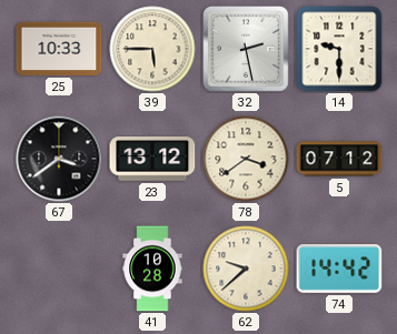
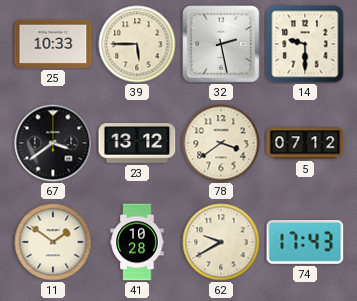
11: none -> 1:51 (53, 242)
62: 9:38 -> 9:40 (221, 242)
74: 14:42 -> 17:43 (305, 243)
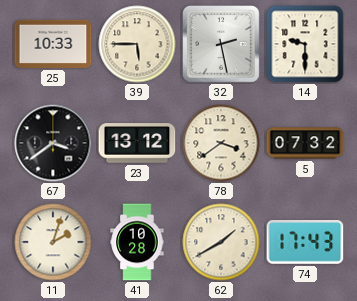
5: 07:12 -> 07:32 (305, 143)
11: 1:51 -> 2:03 (53, 242)
62: 9:40 -> 1:40 (221, 242)
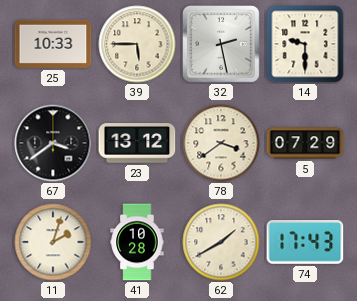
5: 07:32 -> 07:29 (305, 143)
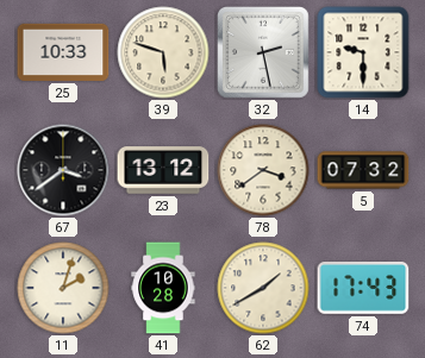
39: 5:45 -> 5:48 (163, 52)
5: 07:29 -> 07:32 (363, 170)
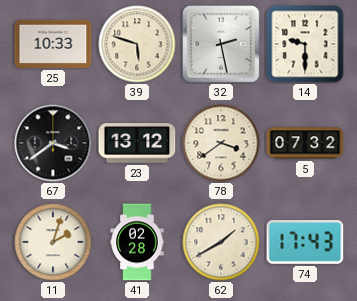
41: 10:28 -> 02:28 (137, 242)
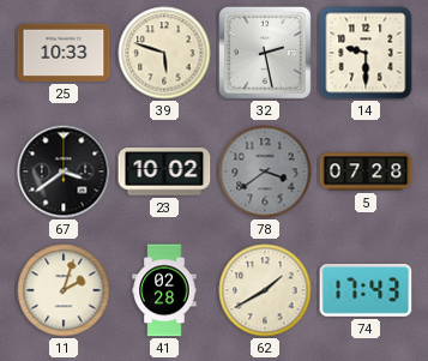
23: 13:12 -> 10:02 (164, 172)
78 dial: cream -> grey (265, 172)
5: 07:32 -> 07:28 (366, 172)
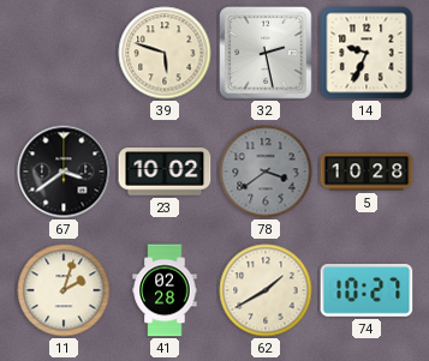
25: 10:33 -> none (64, 53)
14: 9:30 -> 9:34 (367, 53)
5: 07:28 -> 10:28 (367, 172)
74: 17:43 -> 10:27 (367, 291)
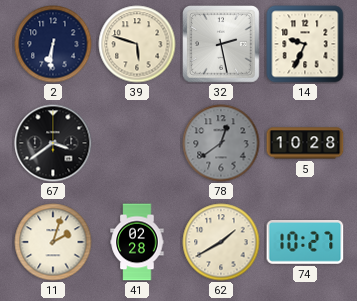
2: none -> 6:31 (53, 44)
23: 10:02 -> none (165, 172)
78: 3:39 -> 12:39 (221, 143)
